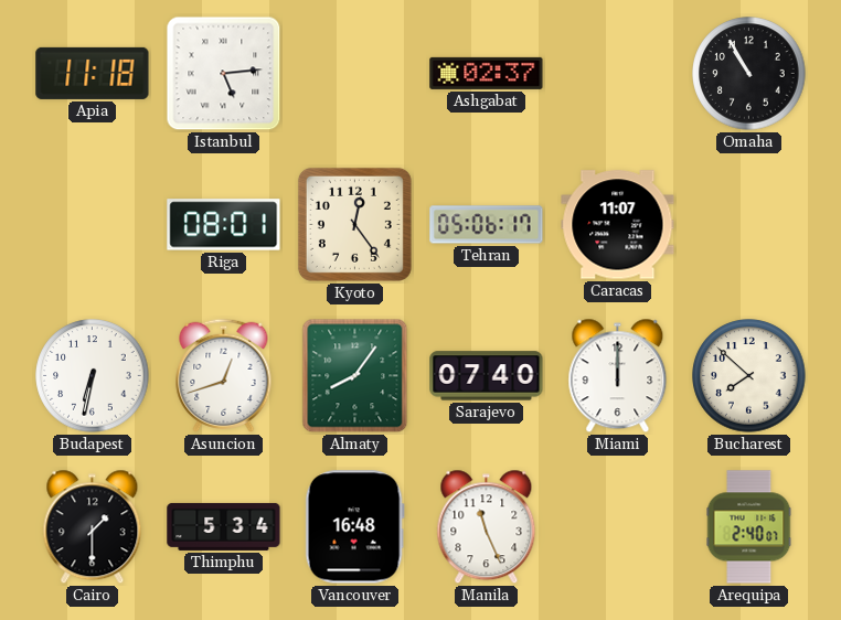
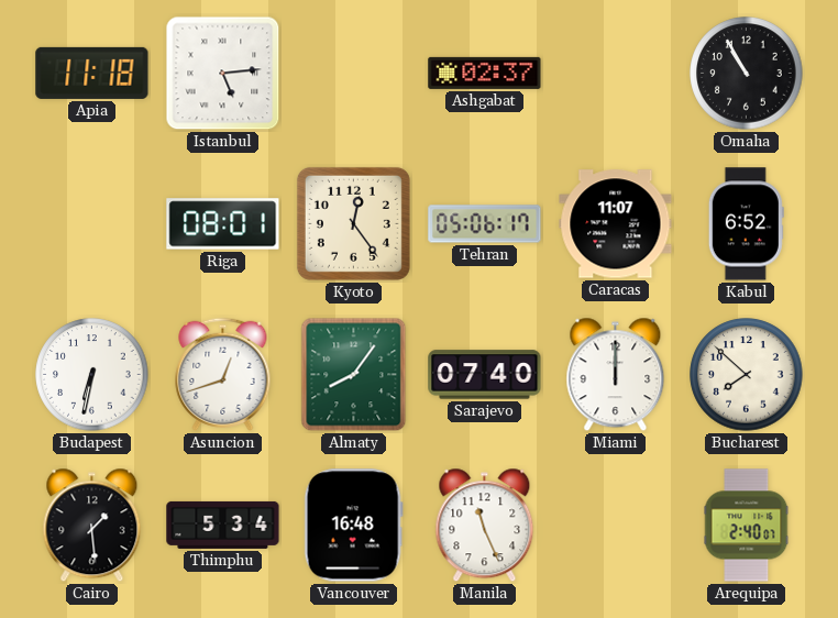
Kabul: none -> 6:52 (746, 224)
Cairo: 1:30 -> 1:29 (92, 526)
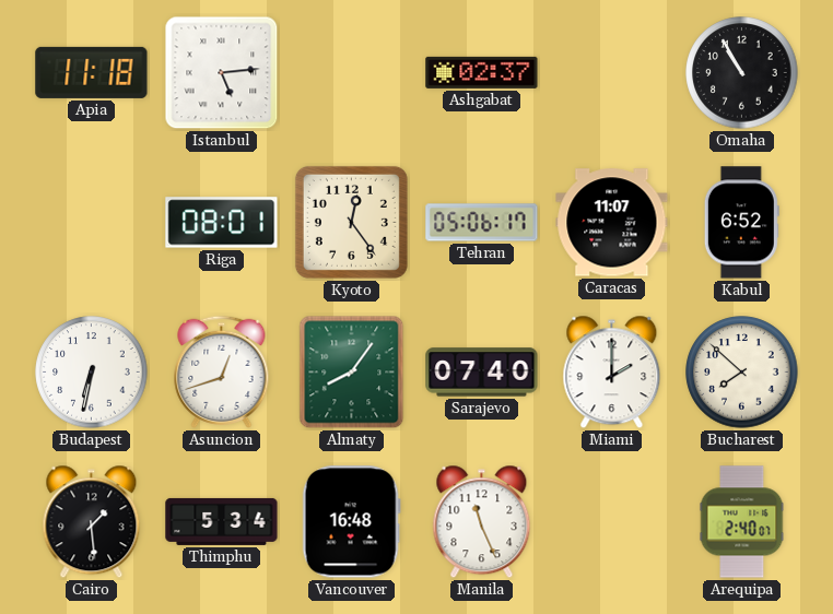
Miami: 12:00 -> 2:00 (612, 373)
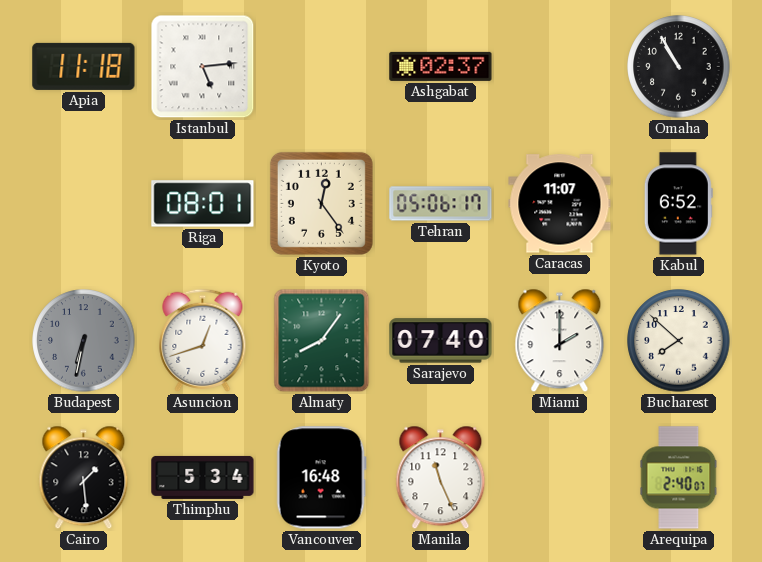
Budapest dial: white -> grey (84, 341)
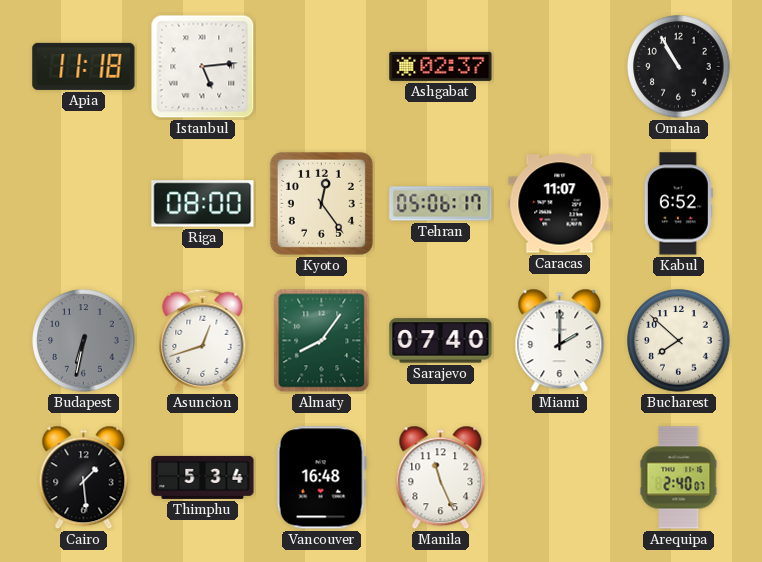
Riga: 08:01 -> 08:00 (203, 204)
